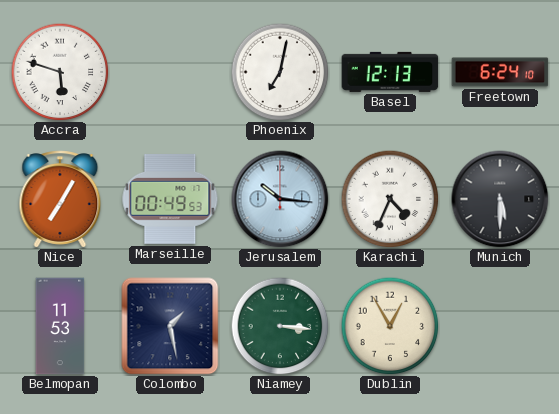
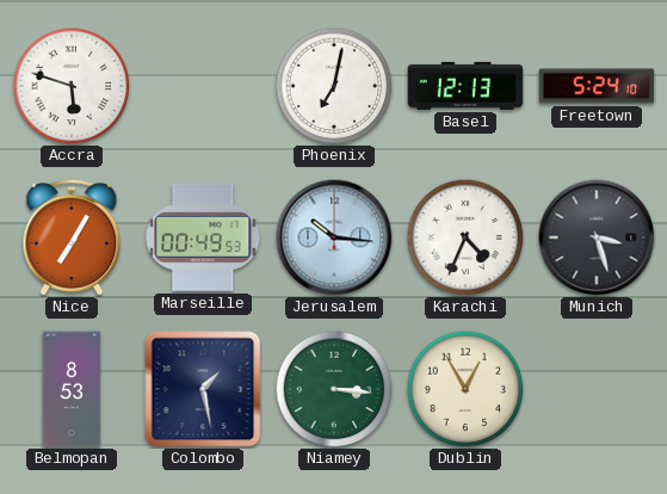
Freetown: 6:24 -> 5:24 (597, 86)
Munich: 5:30 -> 3:27 (597, 237)
Belmopan: 11:53 -> 8:53 (72, 389)
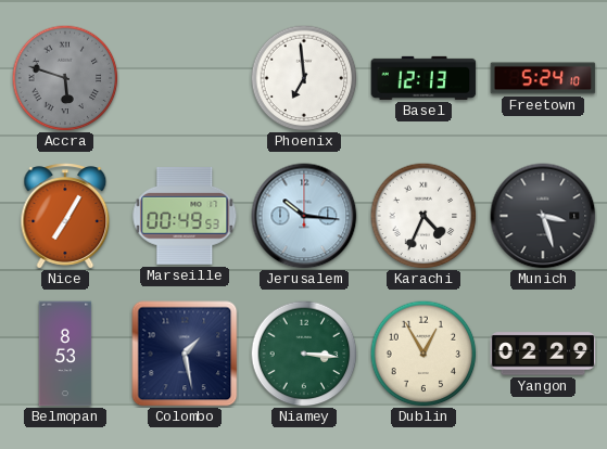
Accra dial: white -> grey (65, 78)
Phoenix: 7:02 -> 6:59 (304, 78)
Yangon: none -> 02:29 (543, 354)
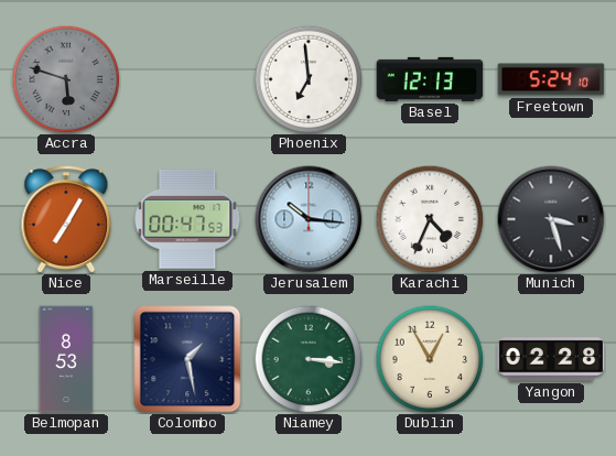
Marseille: 00:49 -> 00:47 (187, 219)
Yangon: 02:29 -> 02:28 (551, 359)
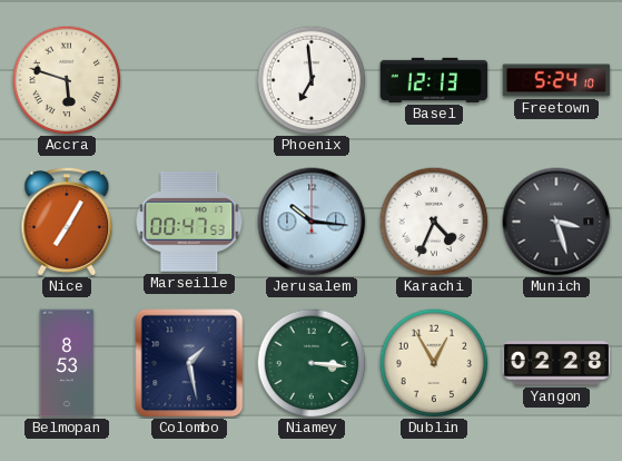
Accra dial: grey -> cream (67, 80)
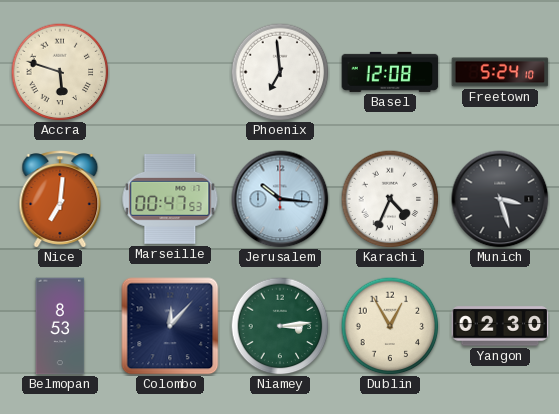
Basel: 12:13 -> 12:08 (390, 72)
Nice: 7:05 -> 7:01 (60, 199)
Colombo: 1:28 -> 12:07 (170, 326)
Niamey: 3:16 -> 3:14 (280, 326)
Yangon: 02:28 -> 02:30 (500, 326)
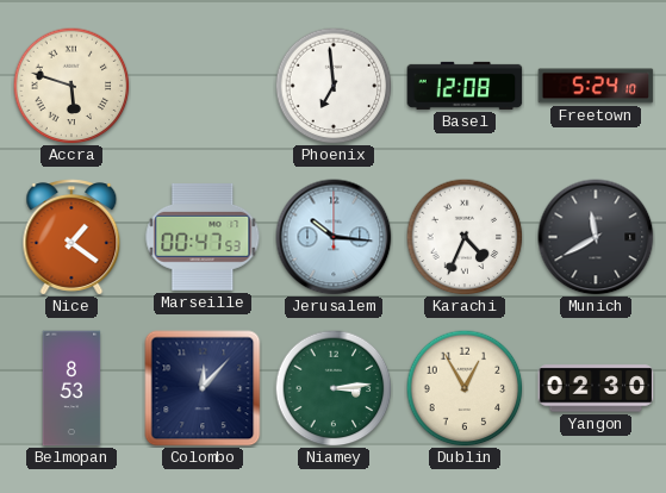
Nice: 7:01 -> 1:21 (71, 237)
Munich: 3:27 -> 11:40 (596, 237)
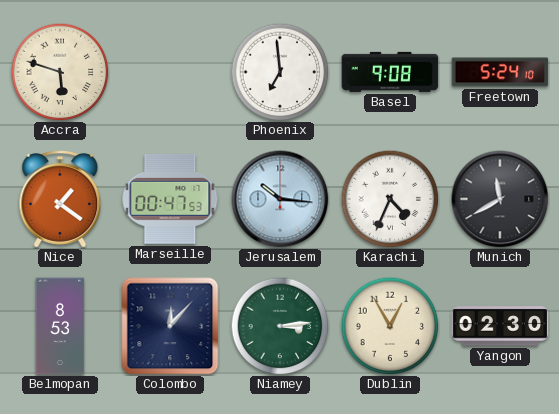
Basel: 12:08 -> 9:08 (390, 72)
